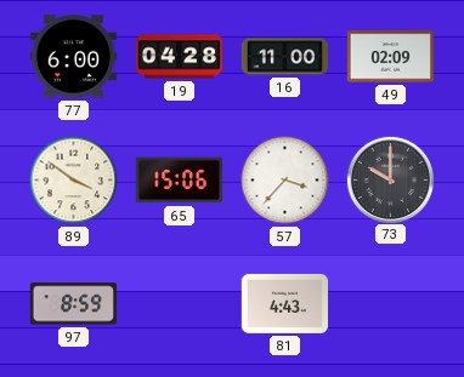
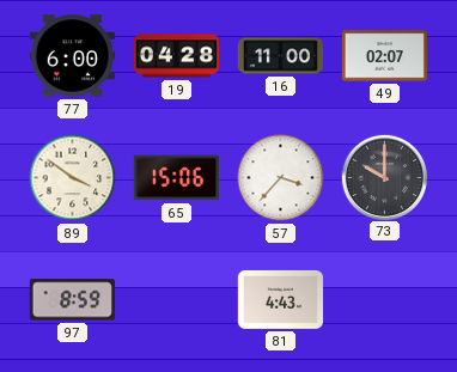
49: 02:09 -> 02:07 (384, 56)
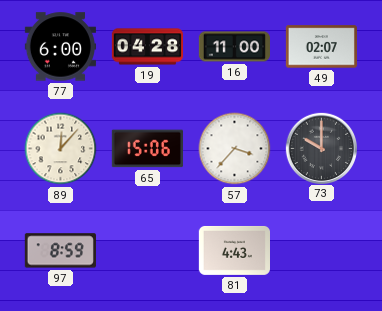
89: 3:51 -> 12:07 (61, 149)
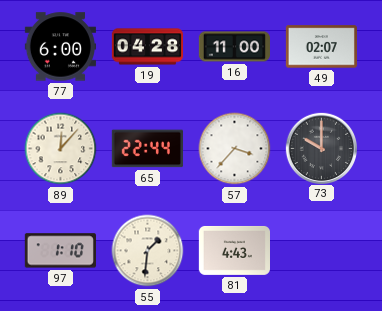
65: 15:06 -> 22:44 (147, 149)
97: 8:59 -> 1:10 (60, 251)
55: none -> 1:31 (148, 251)
